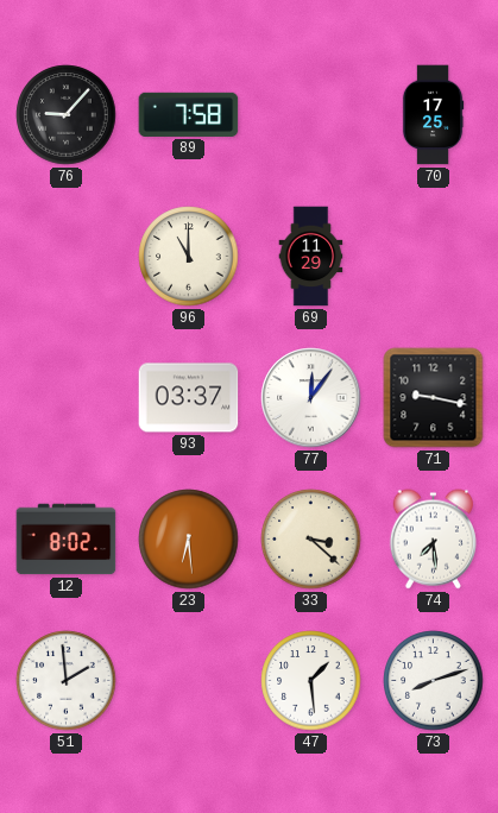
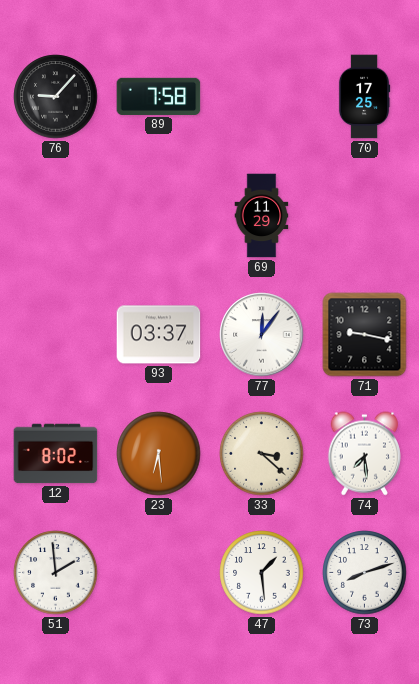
96: 11:00 -> none (189, 257)
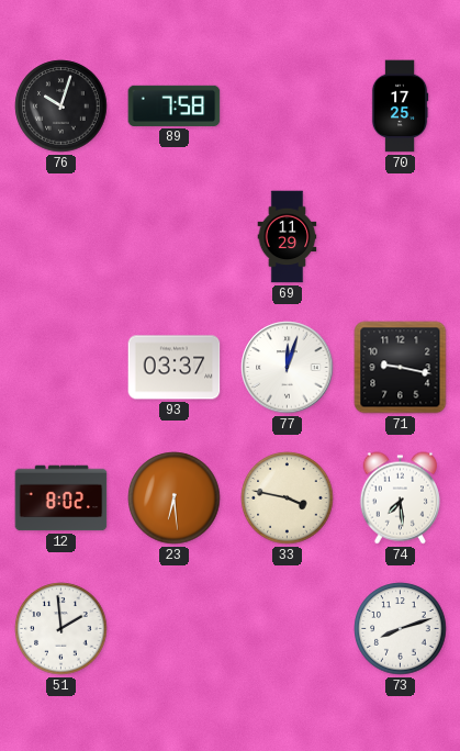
76: 9:07 -> 10:03 (61, 107)
77: 12:06 -> 12:03 (288, 368)
33: 3:22 -> 3:47 (288, 498)
47: 1:29 -> none (262, 573)
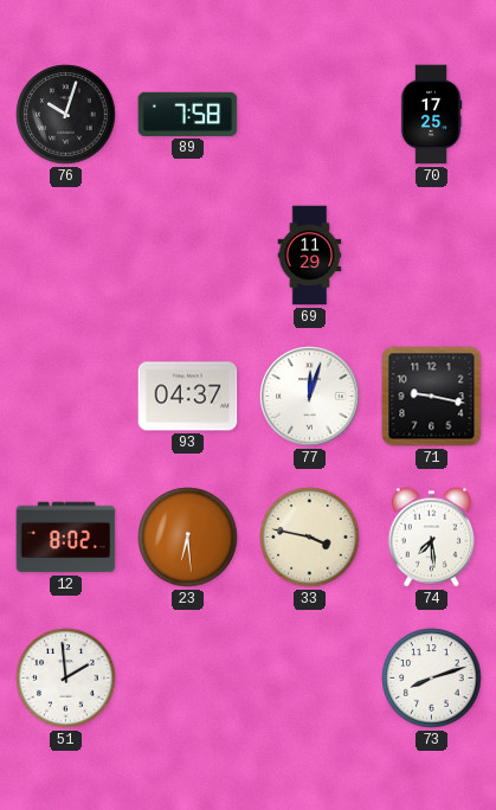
93: 03:37 -> 04:37 (188, 397)
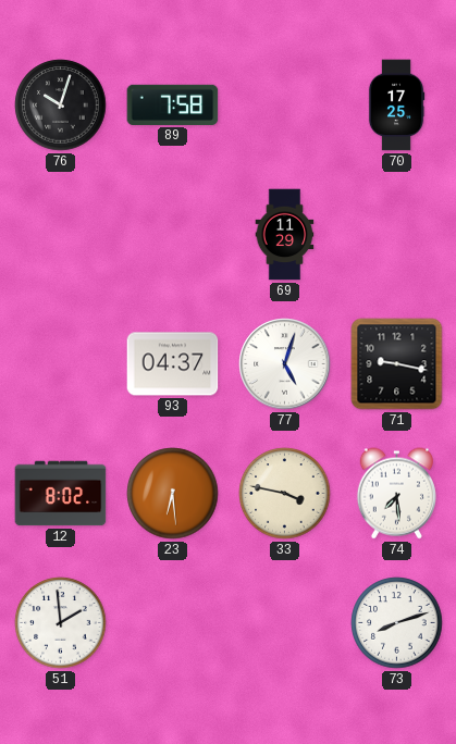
77: 12:03 -> 5:03 (285, 364)
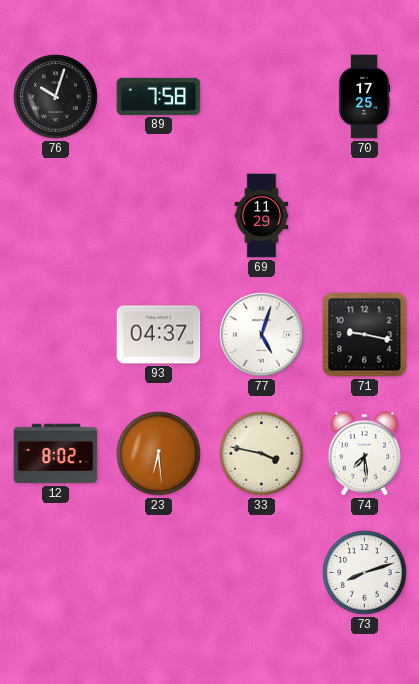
51: 1:59 -> none (61, 623)
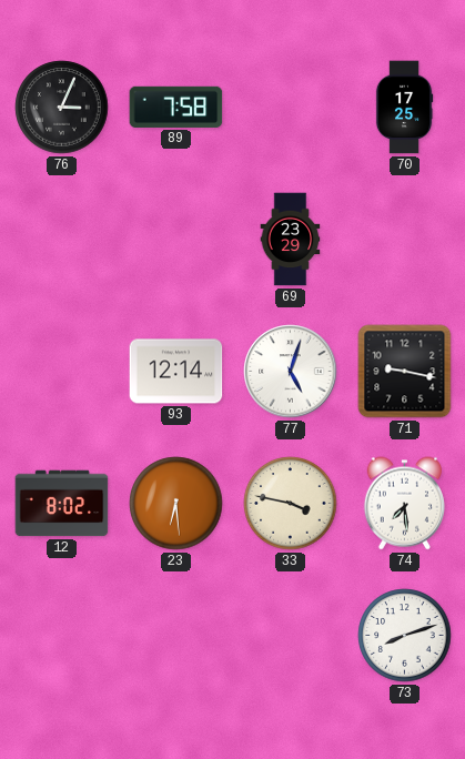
76: 10:03 -> 3:04 (62, 108)
69: 11:29 -> 23:29 (291, 240)
93: 04:37 -> 12:14 (176, 372)
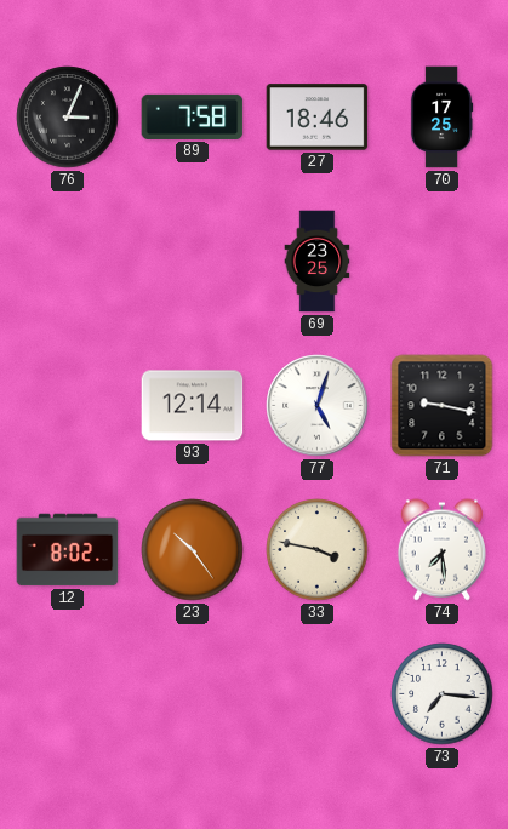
27: none -> 18:46 (318, 118)
69: 23:29 -> 23:25 (318, 262)
23: 6:29 -> 10:24 (193, 550)
73: 8:12 -> 7:16 (443, 694)
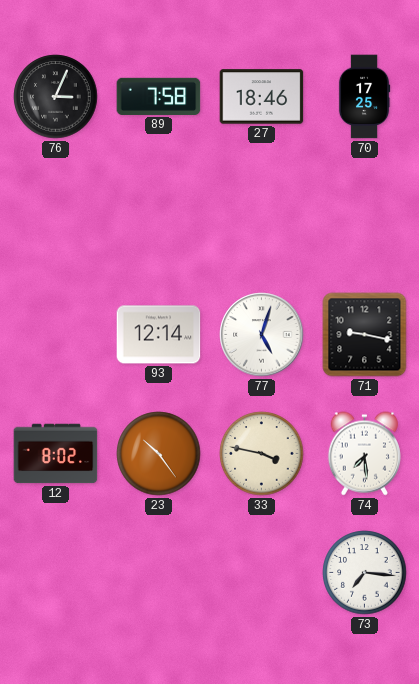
69: 23:25 -> none (318, 262)
